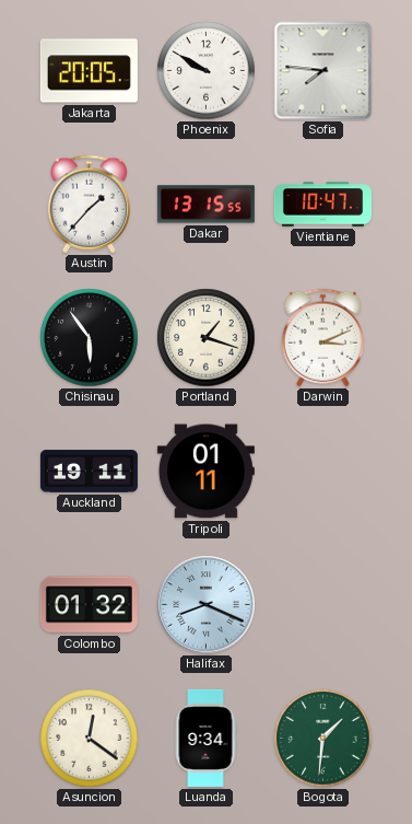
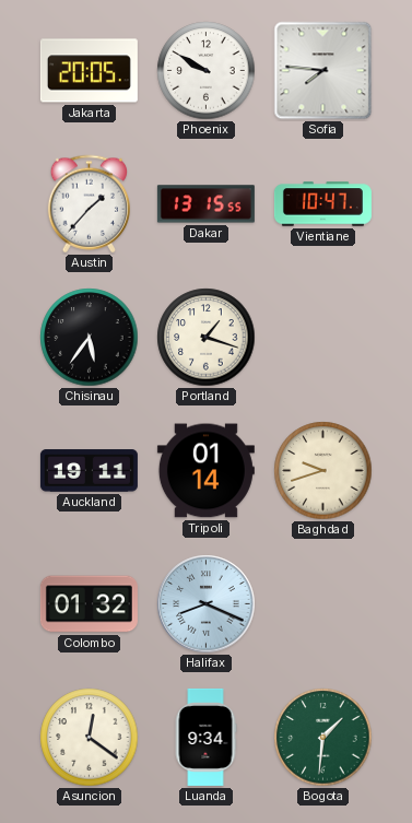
Chisinau: 5:54 -> 5:36 (90, 338)
Darwin: 3:11 -> none (322, 338)
Tripoli: 01:11 -> 01:14 (205, 471)
Baghdad: none -> 9:42 (323, 471)
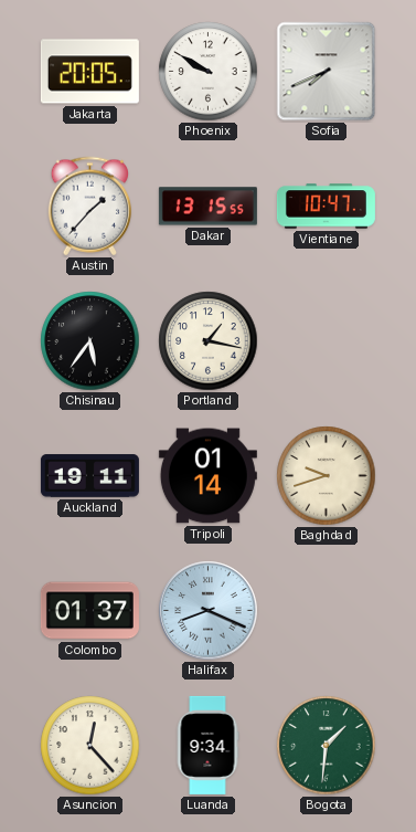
Sofia: 7:46 -> 7:41 (327, 72)
Portland: 1:18 -> 1:17 (209, 341)
Colombo: 01:32 -> 01:37 (89, 611)
Asuncion: 12:21 -> 12:23 (90, 746)
